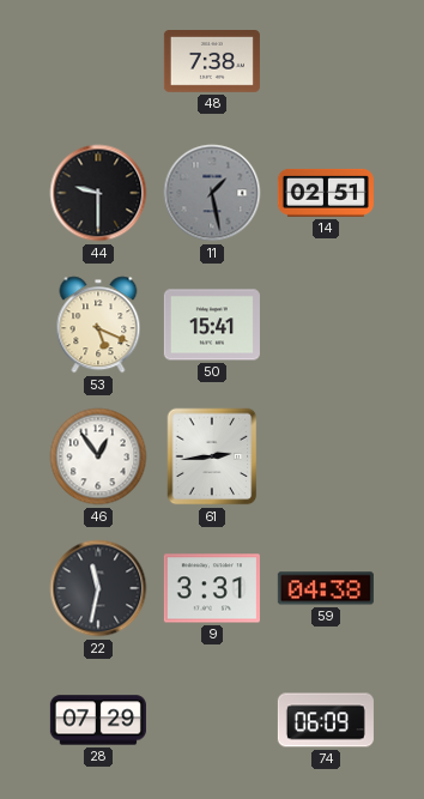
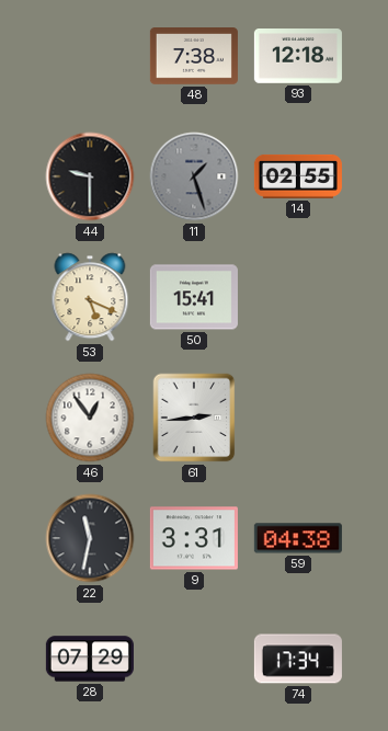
93: none -> 12:18 (298, 57)
11: 1:28 -> 1:27 (194, 176)
14: 02:51 -> 02:55 (298, 176)
74: 06:09 -> 17:34 (298, 659)
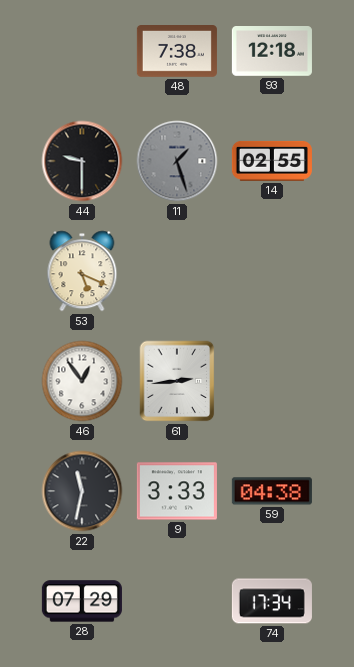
50: 15:41 -> none (194, 297)
9: 3:31 -> 3:33 (177, 491)
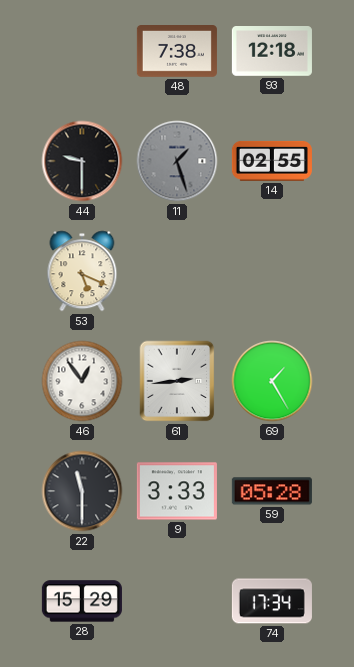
69: none -> 1:25 (272, 381)
22: 11:32 -> 11:30 (82, 491)
59: 04:38 -> 05:28 (272, 491)
28: 07:29 -> 15:29 (82, 601)
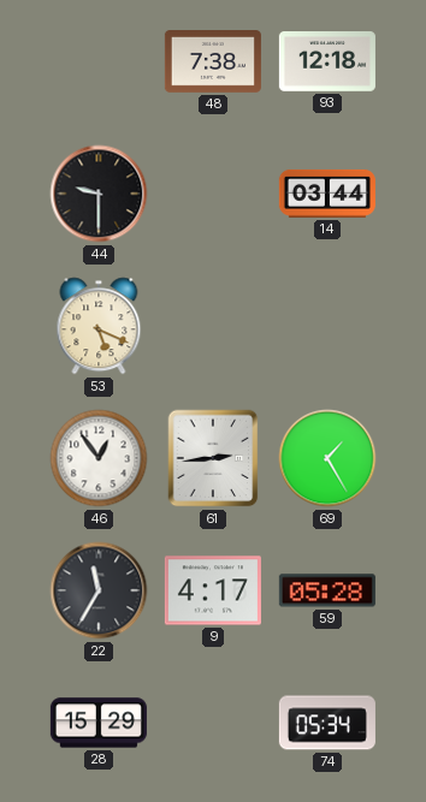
11: 1:27 -> none (177, 161)
14: 02:55 -> 03:44 (327, 194)
22: 11:30 -> 11:35 (99, 590)
9: 3:33 -> 4:17 (213, 590)
74: 17:34 -> 05:34 (327, 723)
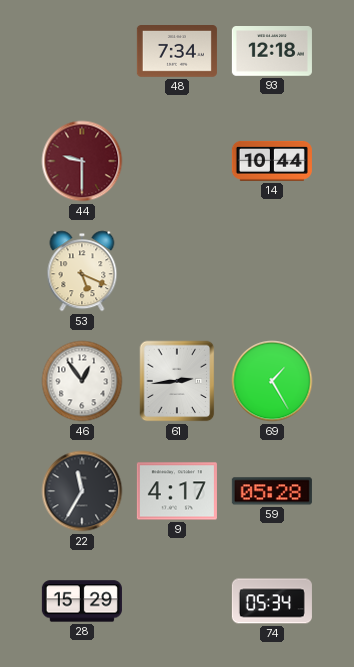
48: 7:38 -> 7:34 (177, 52)
44 dial: black -> burgundy (82, 161)
14: 03:44 -> 10:44 (272, 161)
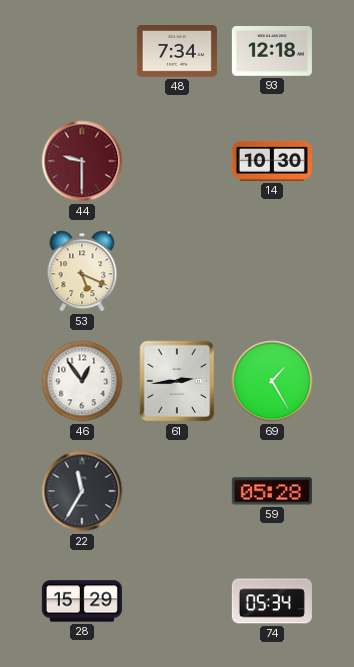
14: 10:44 -> 10:30 (272, 161)
9: 4:17 -> none (177, 491)
